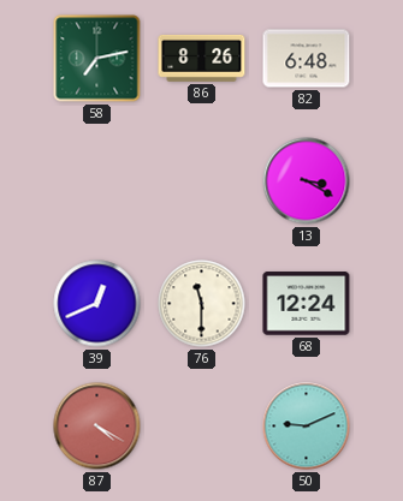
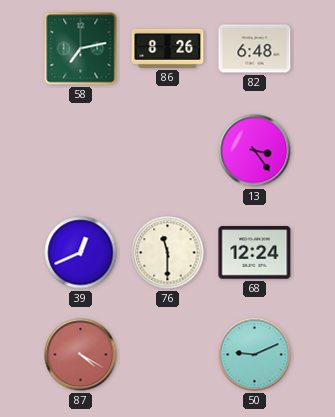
13: 3:20 -> 3:24 (255, 151)
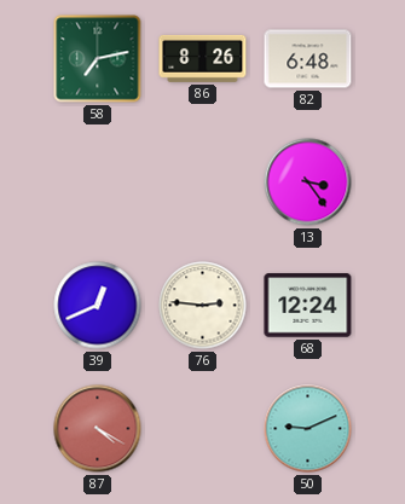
76: 11:30 -> 2:46 (203, 306)
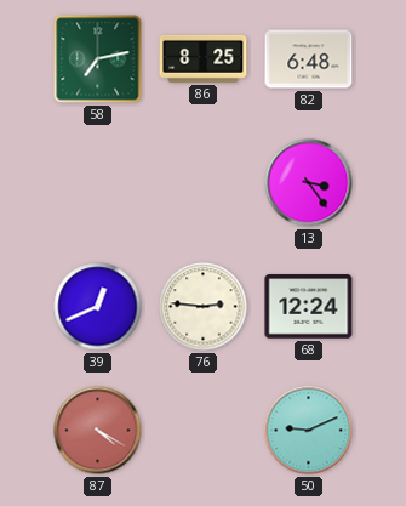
86: 8:26 -> 8:25 (204, 58)
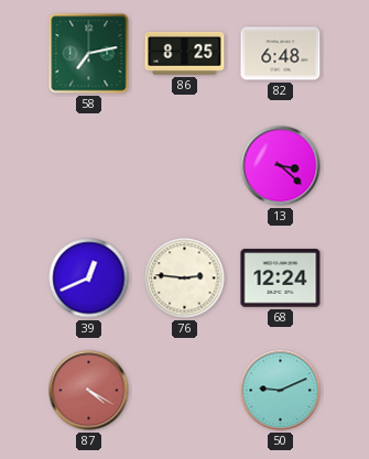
13: 3:24 -> 3:22 (281, 166)
